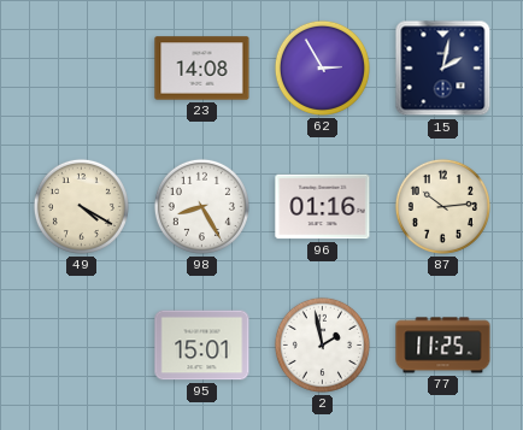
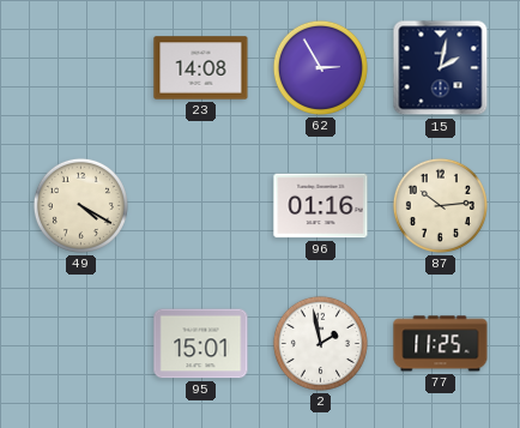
98: 8:25 -> none (201, 206)
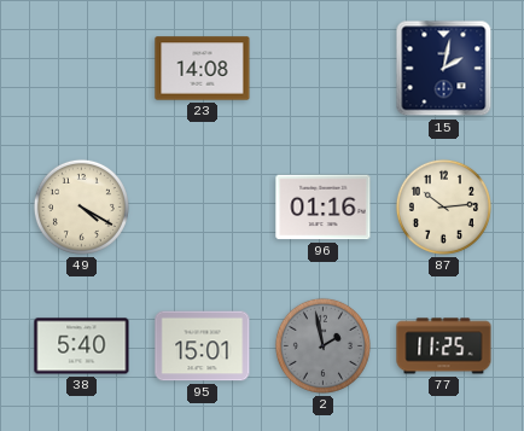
62: 2:55 -> none (320, 67)
38: none -> 5:40 (82, 346)
2 dial: white -> grey (322, 345)
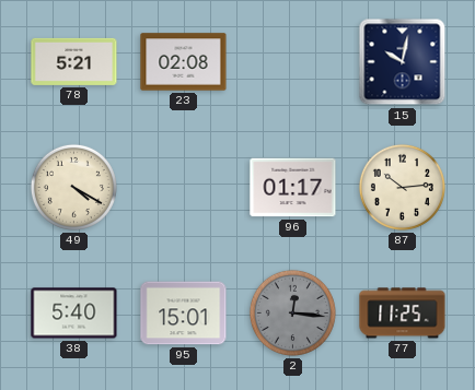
78: none -> 5:21 (74, 61)
23: 14:08 -> 02:08 (184, 62)
15: 2:02 -> 10:02 (403, 62)
96: 01:16 -> 01:17 (293, 188)
2: 1:58 -> 12:16 (292, 312)
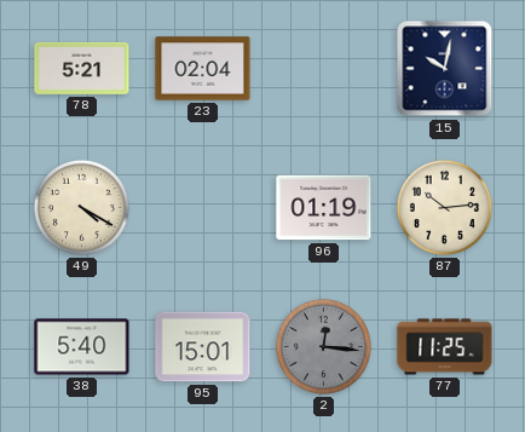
23: 02:08 -> 02:04 (203, 69)
96: 01:17 -> 01:19 (324, 208)
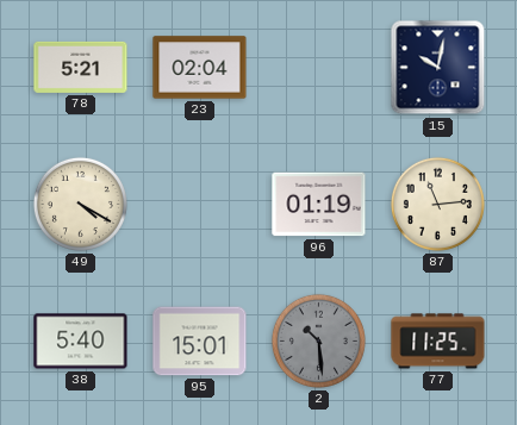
87: 10:14 -> 11:14 (437, 204)
2: 12:16 -> 10:29 (318, 340)
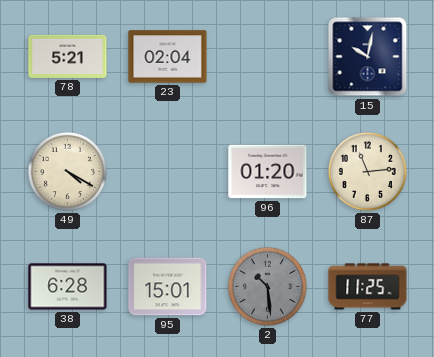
96: 01:19 -> 01:20 (268, 172)
38: 5:40 -> 6:28 (68, 287)
